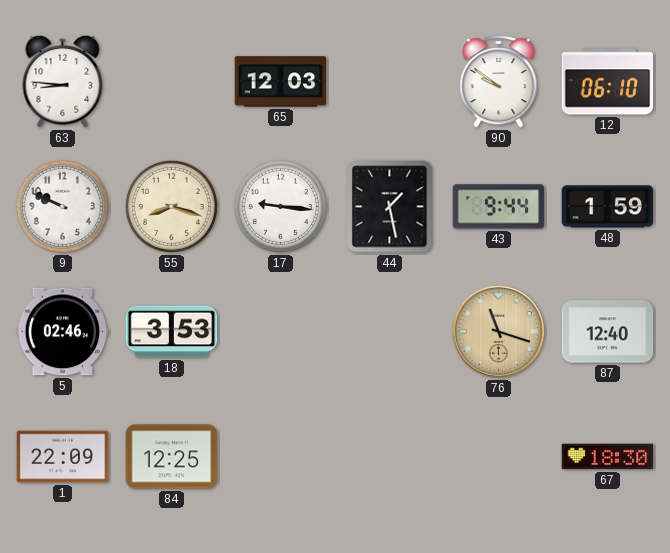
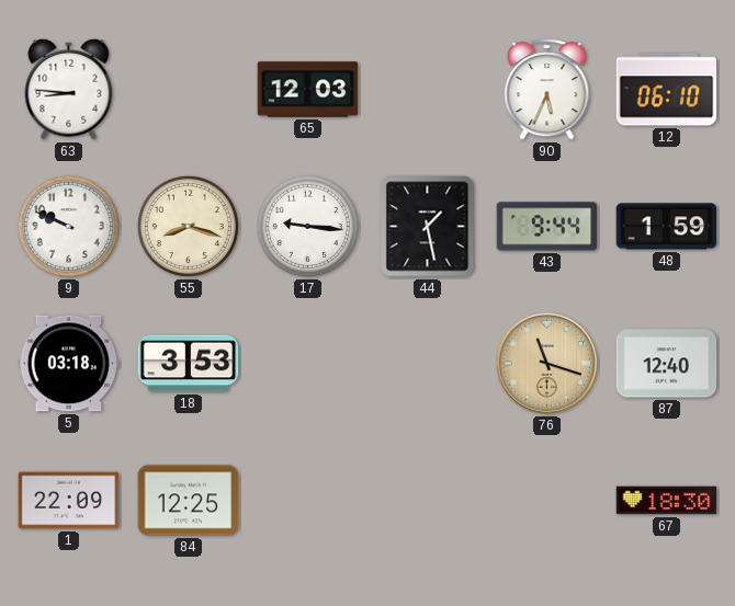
90: 9:51 -> 5:34 (547, 89)
5: 02:46 -> 03:18 (69, 364)
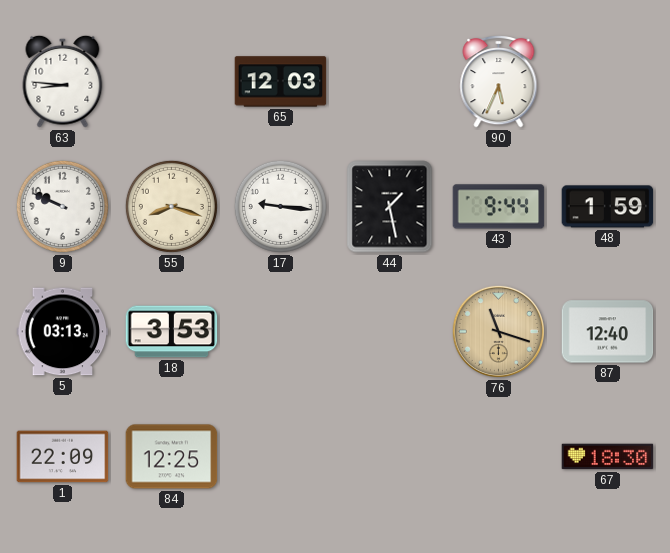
12: 06:10 -> none (667, 90)
5: 03:18 -> 03:13 (63, 332)
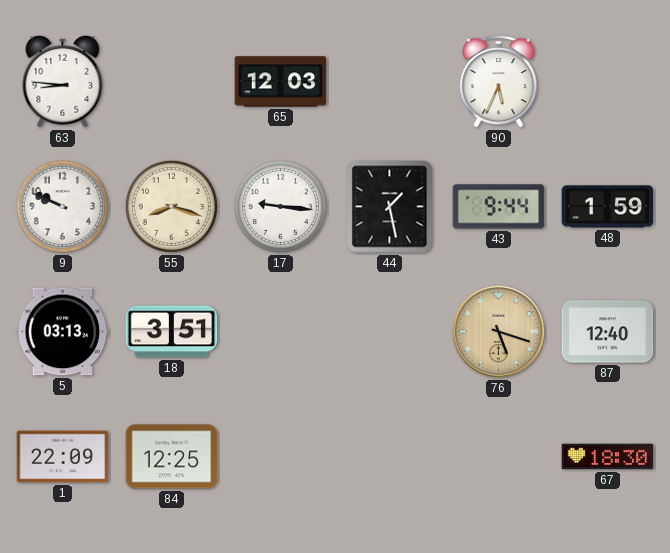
18: 3:53 -> 3:51 (172, 332)
76: 11:18 -> 5:18 (498, 331)
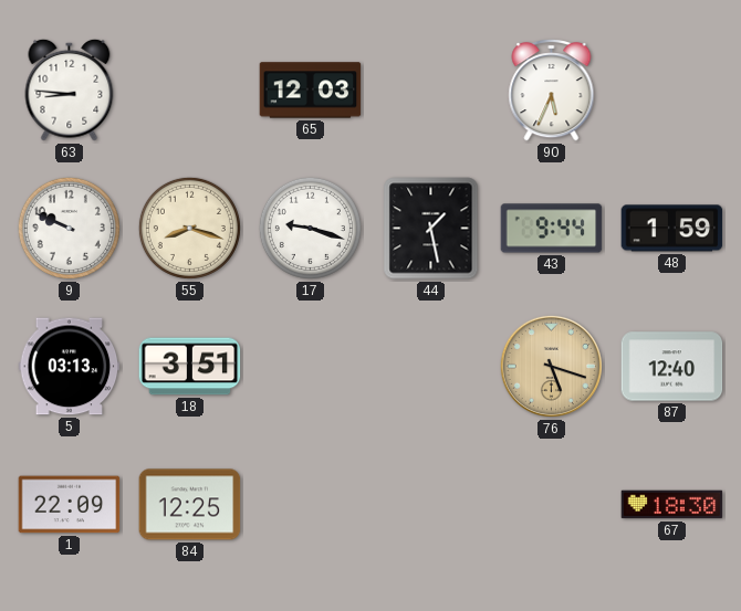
17: 9:16 -> 9:18 (310, 228)
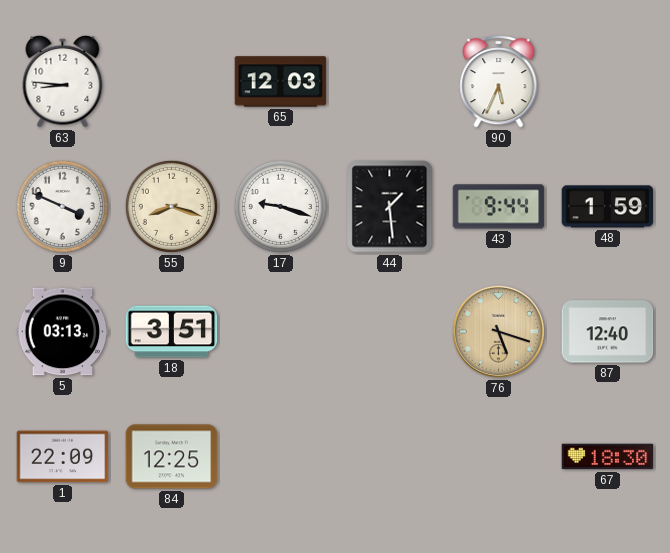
9: 9:49 -> 3:49 (62, 206)
44: 1:28 -> 1:29 (390, 207)
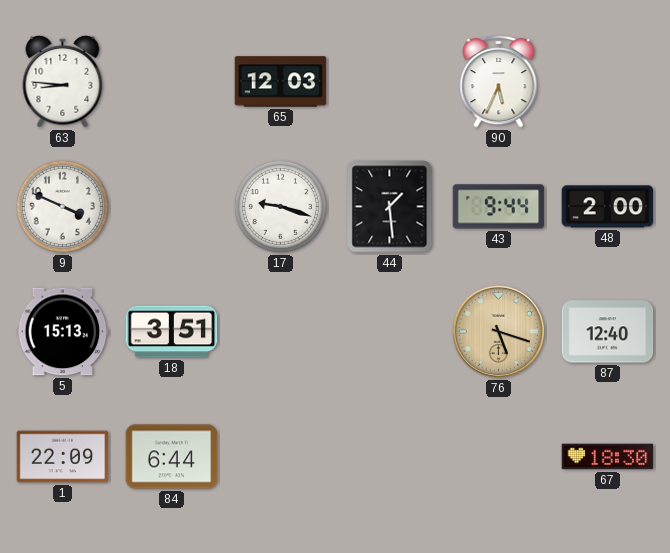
55: 8:18 -> none (171, 206)
48: 1:59 -> 2:00 (608, 207)
5: 03:13 -> 15:13 (63, 332)
84: 12:25 -> 6:44 (172, 457)
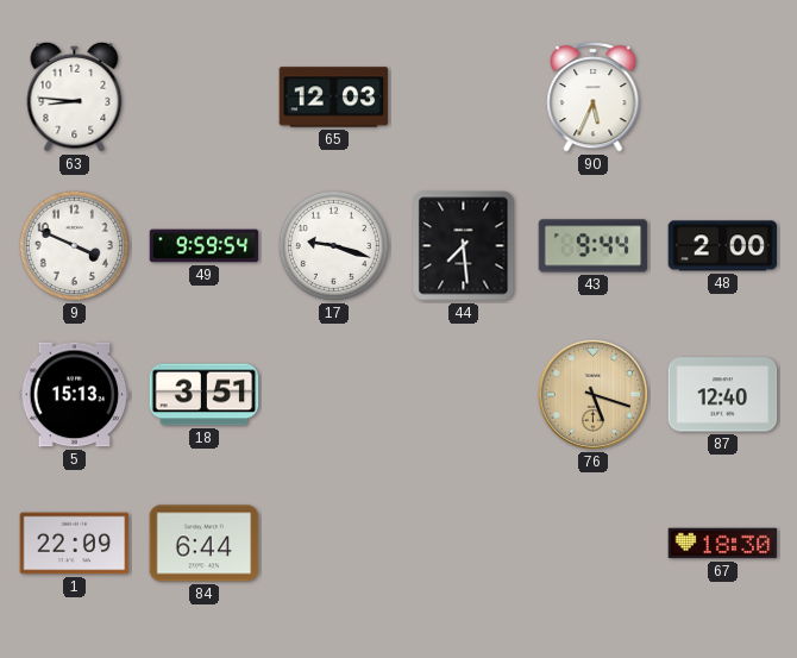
49: none -> 9:59 (205, 246)
44: 1:29 -> 7:29 (464, 246)
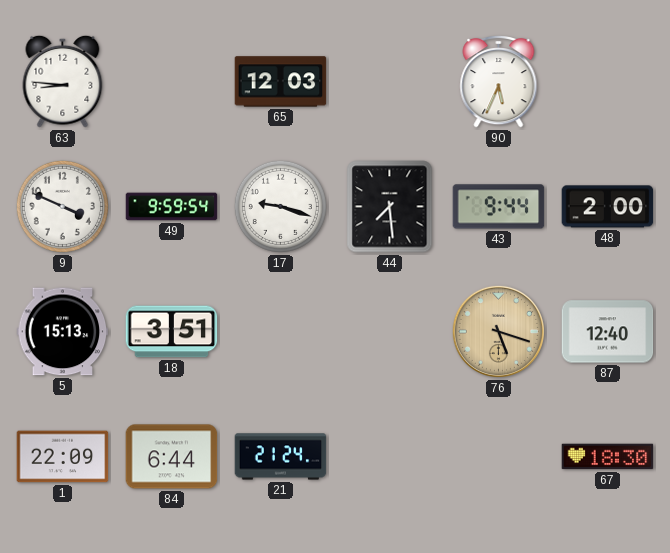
21: none -> 21:24 (281, 457)
